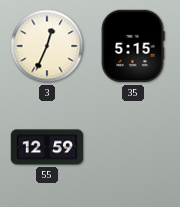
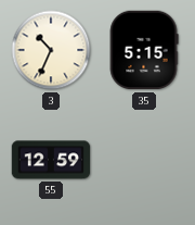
3: 12:34 -> 10:34 (51, 50)
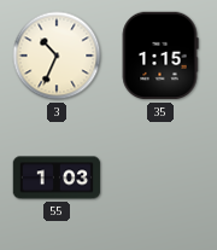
35: 5:15 -> 1:15 (160, 56)
55: 12:59 -> 1:03 (57, 178)
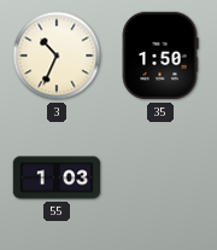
35: 1:15 -> 1:50 (160, 56)
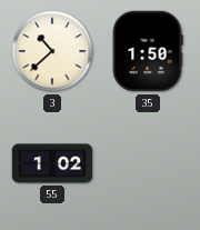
3: 10:34 -> 10:38 (52, 51)
55: 1:03 -> 1:02 (52, 163)
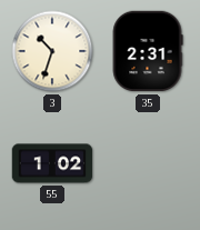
3: 10:38 -> 10:33 (52, 51)
35: 1:50 -> 2:31 (148, 51)
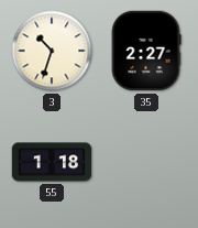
35: 2:31 -> 2:27 (146, 51)
55: 1:02 -> 1:18 (52, 162)
